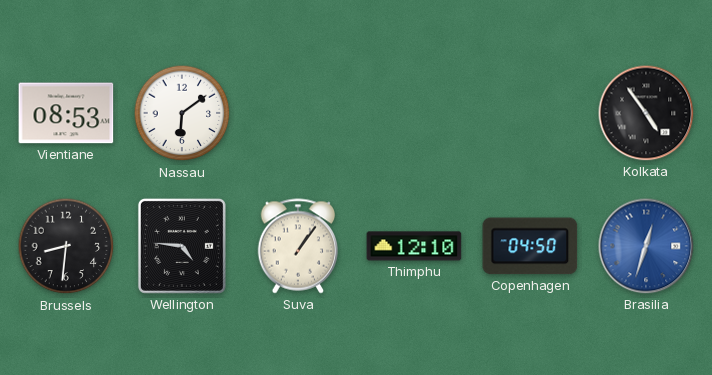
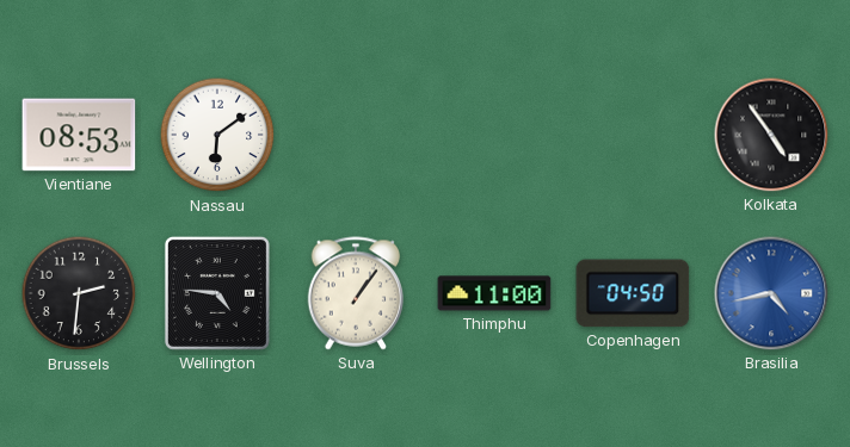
Brussels: 8:31 -> 2:31 (79, 293)
Thimphu: 12:10 -> 11:00 (494, 293)
Brasilia: 12:33 -> 4:43 (771, 293)
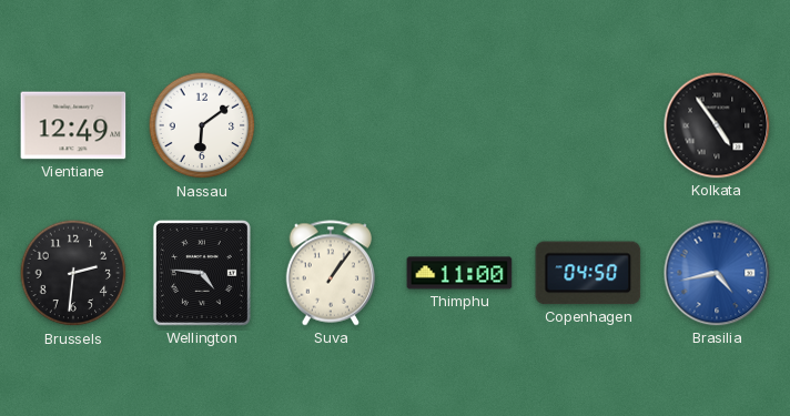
Vientiane: 08:53 -> 12:49 (73, 125)
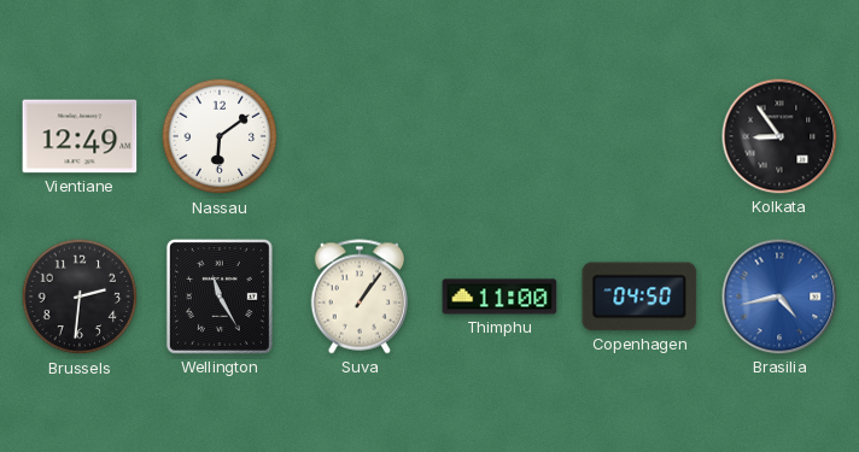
Kolkata: 4:54 -> 8:54 (779, 136)
Wellington: 4:46 -> 11:25 (220, 297)
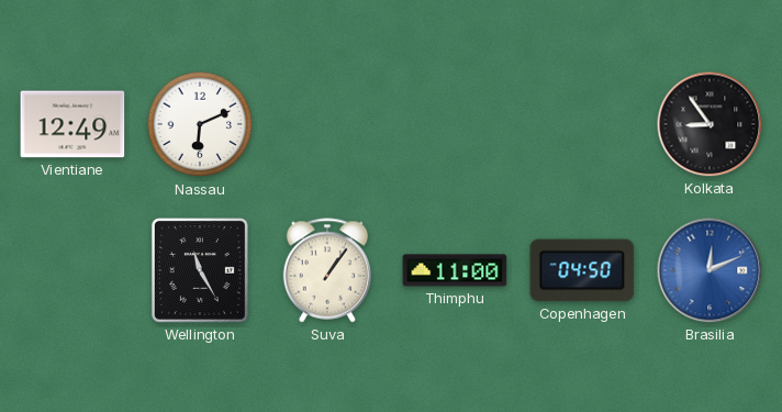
Nassau: 6:09 -> 6:11 (200, 124)
Brussels: 2:31 -> none (80, 297)
Brasilia: 4:43 -> 12:11 (710, 270)
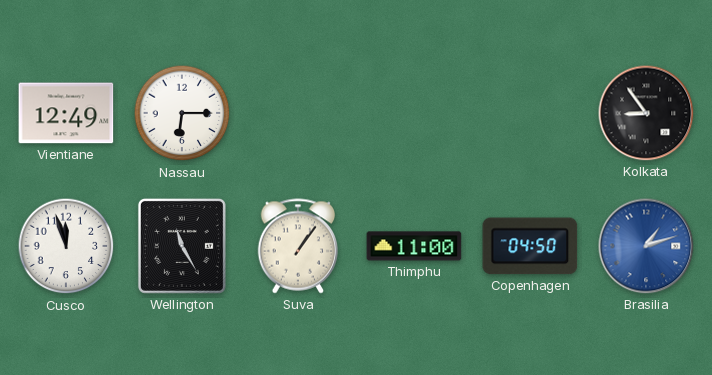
Nassau: 6:11 -> 6:15 (182, 113)
Cusco: none -> 11:57 (66, 246)
Brasilia: 12:11 -> 1:12 (646, 246)
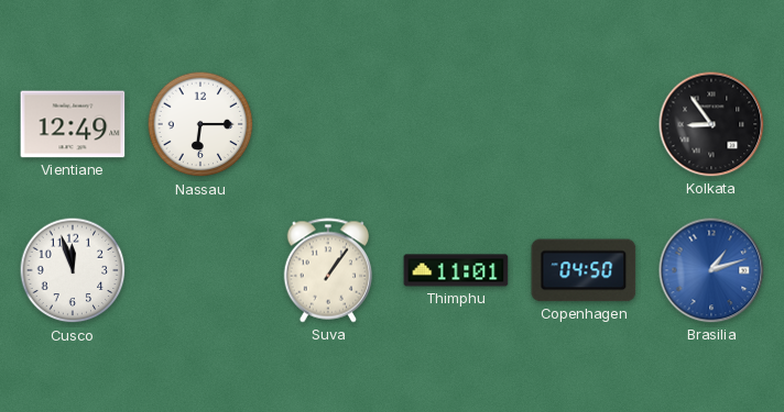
Wellington: 11:25 -> none (182, 246)
Thimphu: 11:00 -> 11:01 (456, 270)
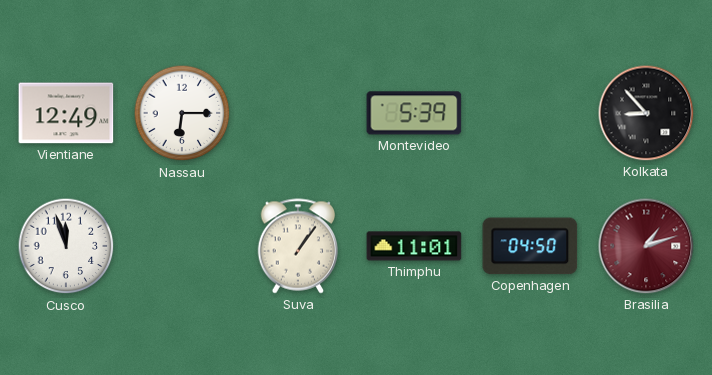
Montevideo: none -> 5:39 (414, 113)
Kolkata: 8:54 -> 8:53 (646, 113)
Brasilia dial: blue -> burgundy (646, 246)
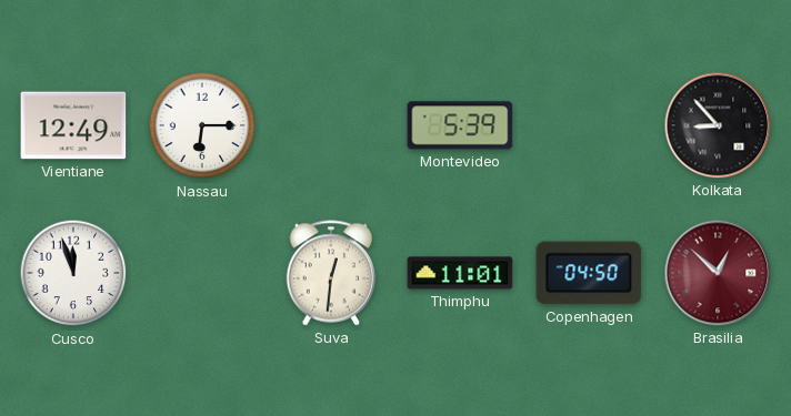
Suva: 1:06 -> 12:31 (331, 273)
Brasilia: 1:12 -> 12:52 (718, 273)
